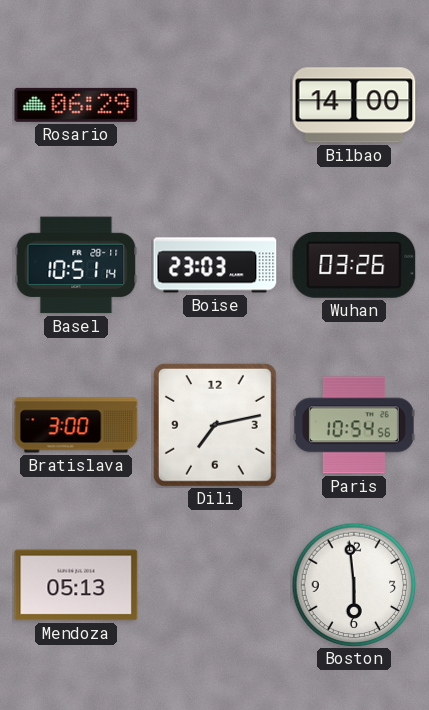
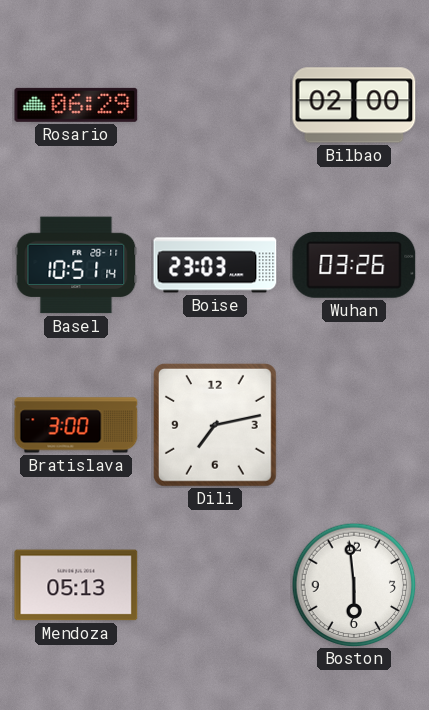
Bilbao: 14:00 -> 02:00 (354, 105)
Paris: 10:54 -> none (354, 425)
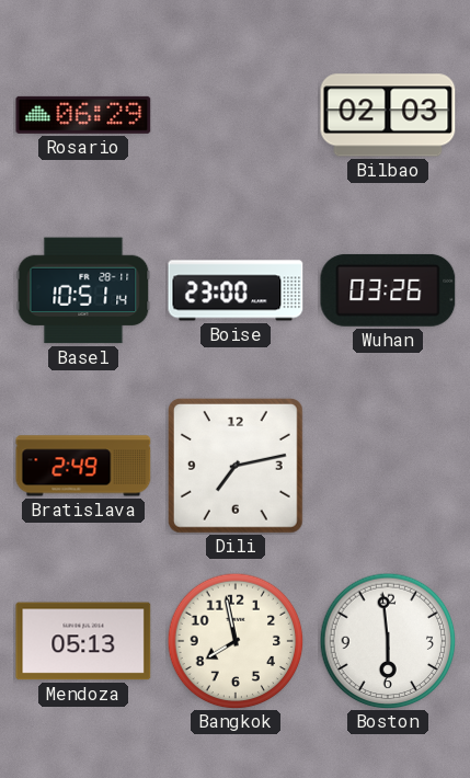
Bilbao: 02:00 -> 02:03 (388, 115)
Boise: 23:03 -> 23:00 (236, 290)
Bratislava: 3:00 -> 2:49 (83, 466)
Bangkok: none -> 7:58 (236, 641)
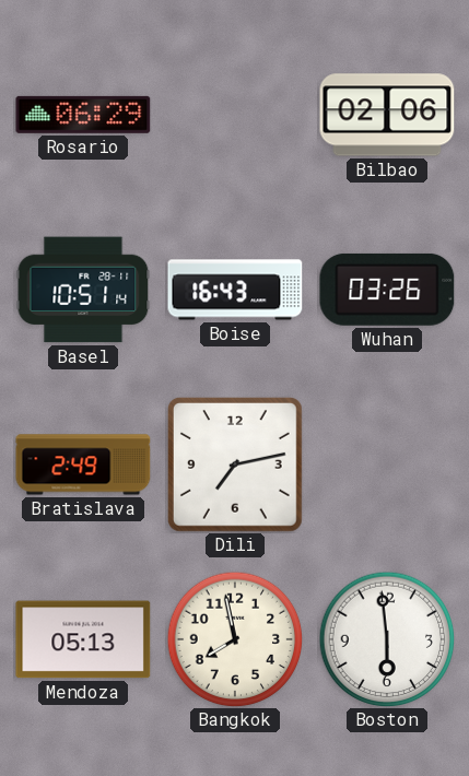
Bilbao: 02:03 -> 02:06 (387, 115)
Boise: 23:00 -> 16:43 (235, 290)
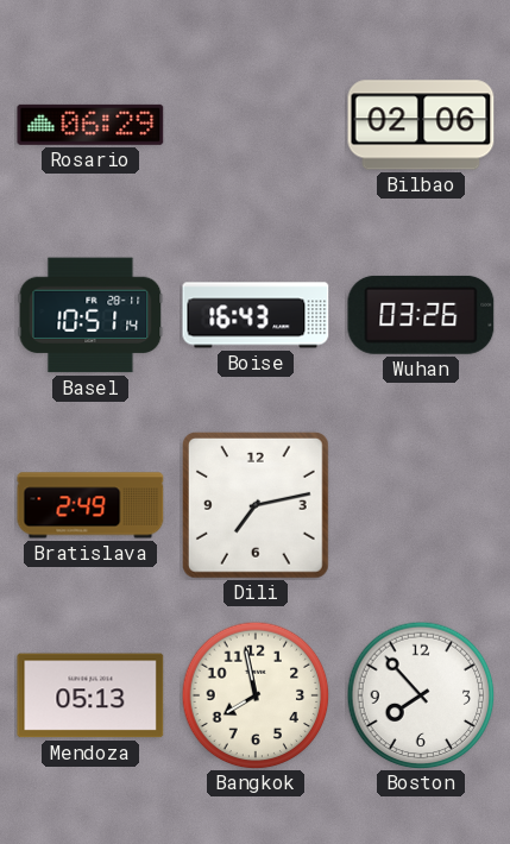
Boston: 5:59 -> 7:53 (421, 695)
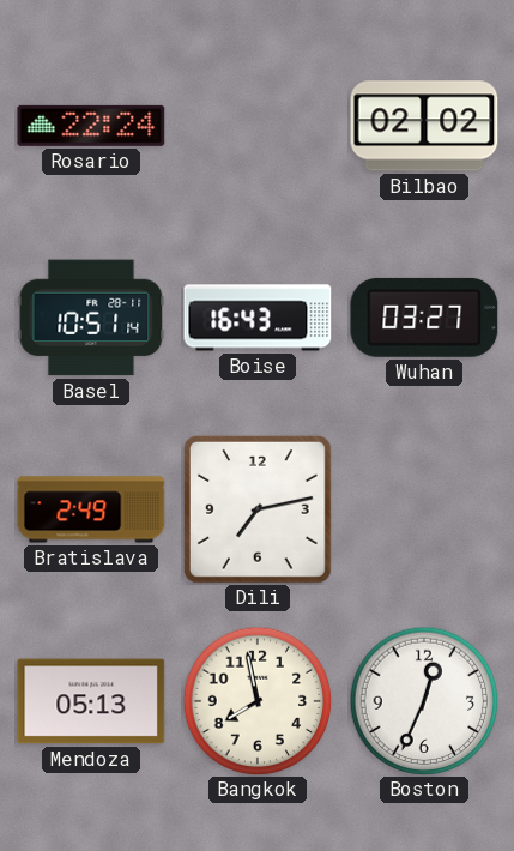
Rosario: 06:29 -> 22:24 (91, 126)
Bilbao: 02:06 -> 02:02 (424, 126)
Wuhan: 03:26 -> 03:27 (424, 318)
Boston: 7:53 -> 12:34 (424, 701)
